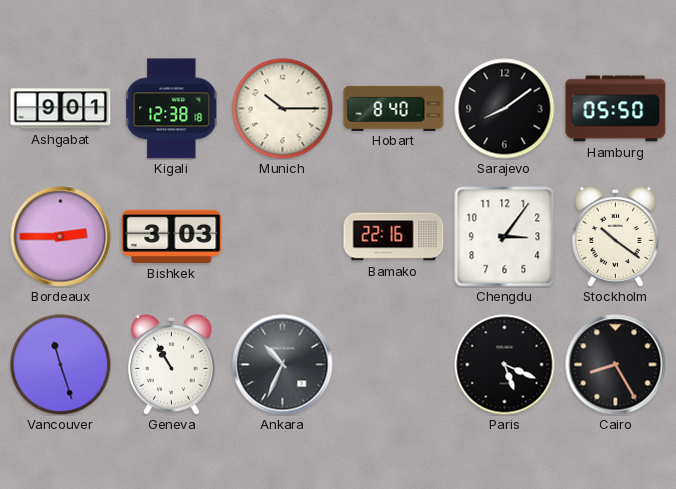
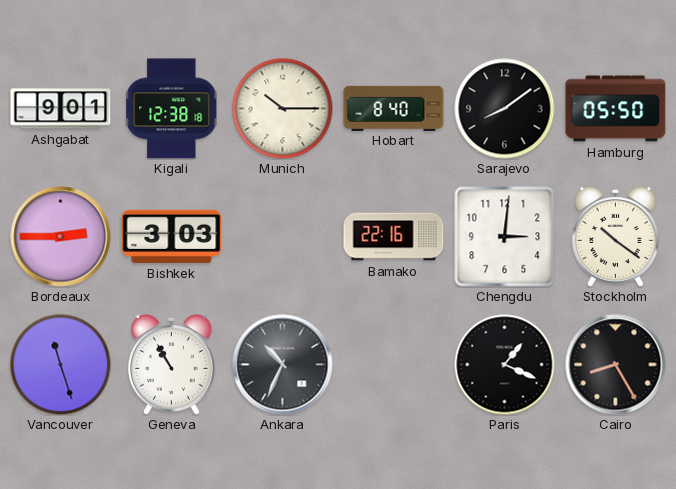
Chengdu: 3:06 -> 3:01 (505, 237)
Paris: 5:19 -> 1:19 (505, 365)
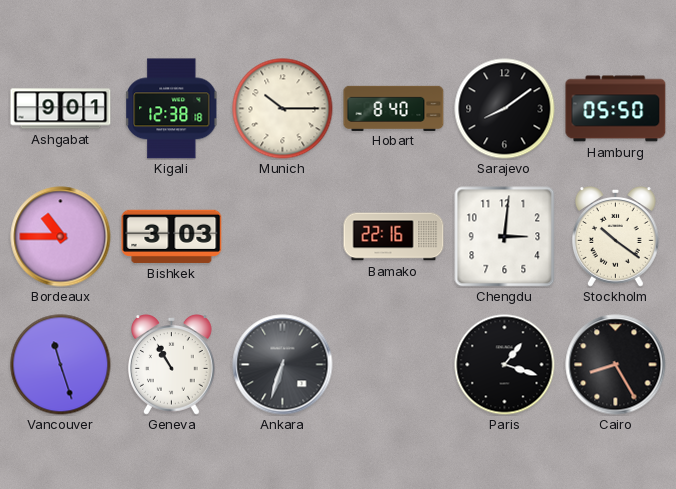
Bordeaux: 2:45 -> 10:45 (61, 237)
Ankara: 10:34 -> 6:33 (283, 365)
Paris: 1:19 -> 1:18 (505, 365)
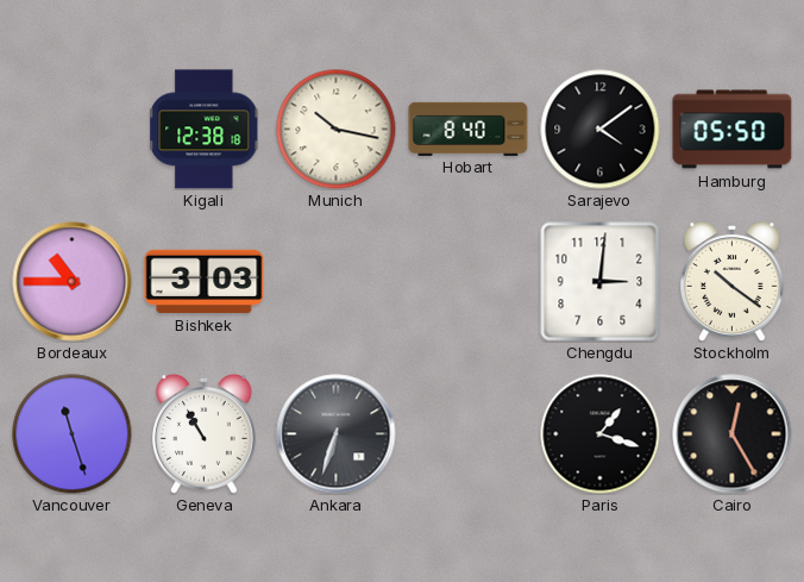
Ashgabat: 9:01 -> none (61, 109)
Munich: 10:15 -> 10:17 (337, 130)
Sarajevo: 8:09 -> 4:09 (601, 130)
Bamako: 22:16 -> none (394, 237)
Cairo: 8:25 -> 12:25 (733, 434)
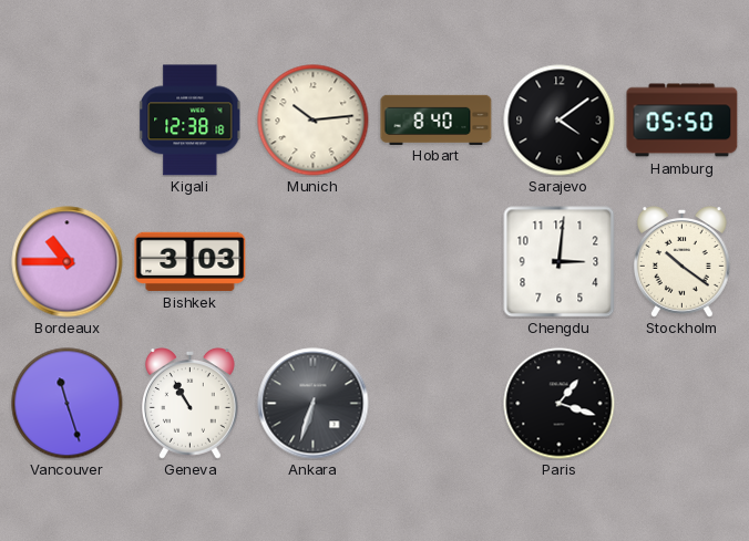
Munich: 10:17 -> 10:14 (314, 121)
Cairo: 12:25 -> none (733, 434)
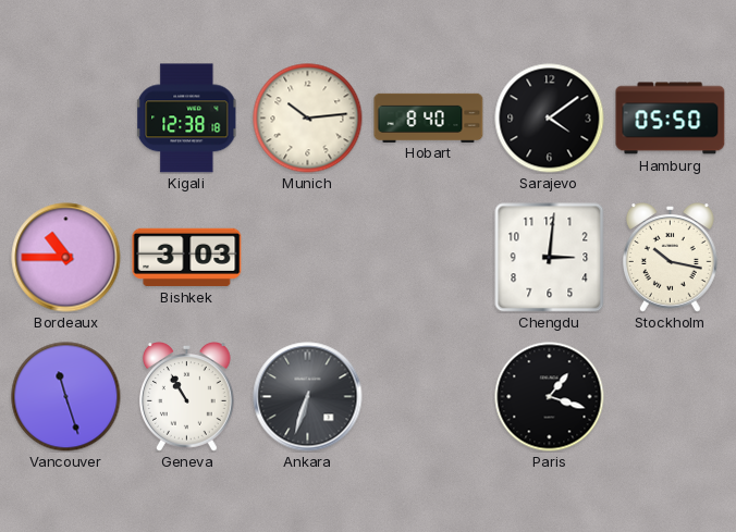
Stockholm: 10:21 -> 10:17 (670, 258)
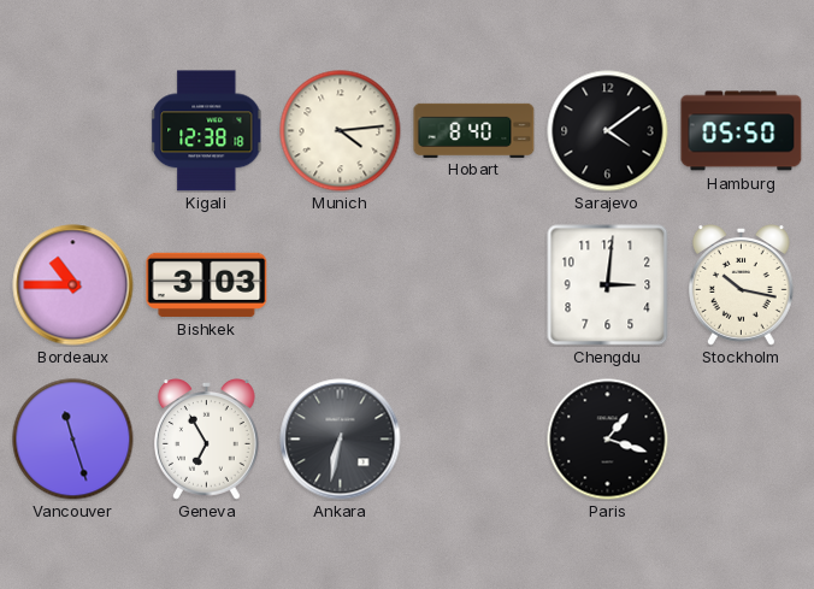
Munich: 10:14 -> 4:14 (341, 131)
Geneva: 10:55 -> 6:55 (206, 440)
Ankara: 6:33 -> 6:32 (341, 440)
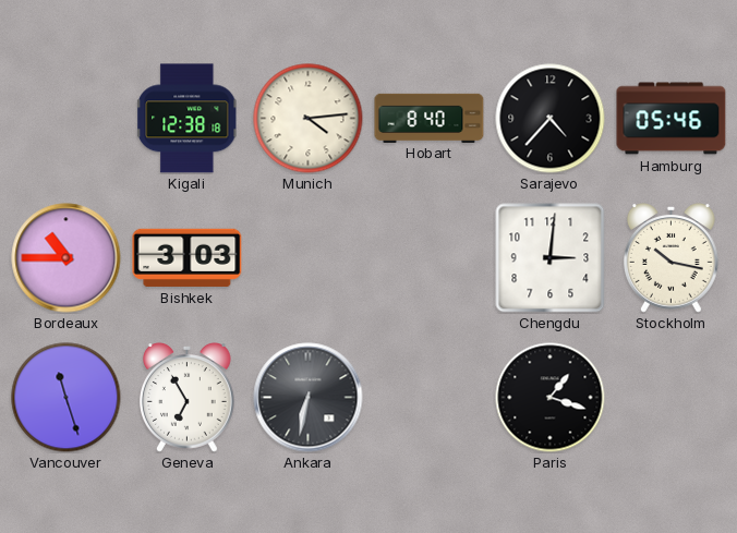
Sarajevo: 4:09 -> 4:37 (551, 119)
Hamburg: 05:50 -> 05:46 (672, 119)
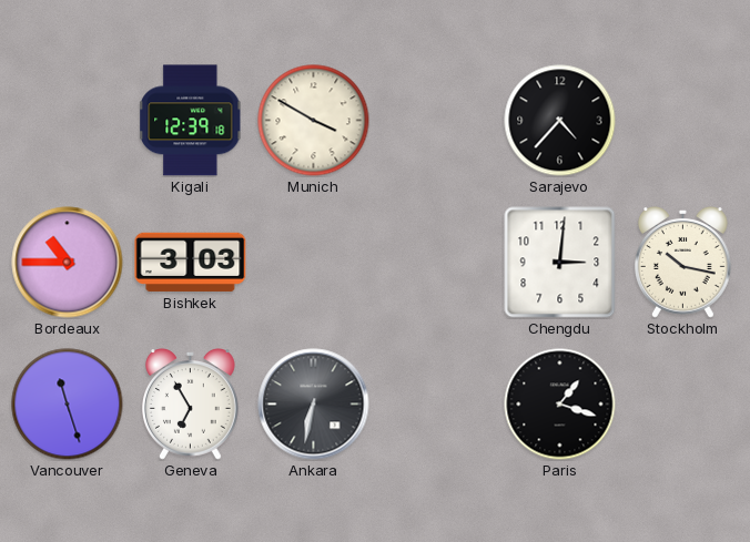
Kigali: 12:38 -> 12:39 (191, 121)
Munich: 4:14 -> 3:50 (314, 121)
Hobart: 8:40 -> none (430, 118)
Hamburg: 05:46 -> none (672, 119)
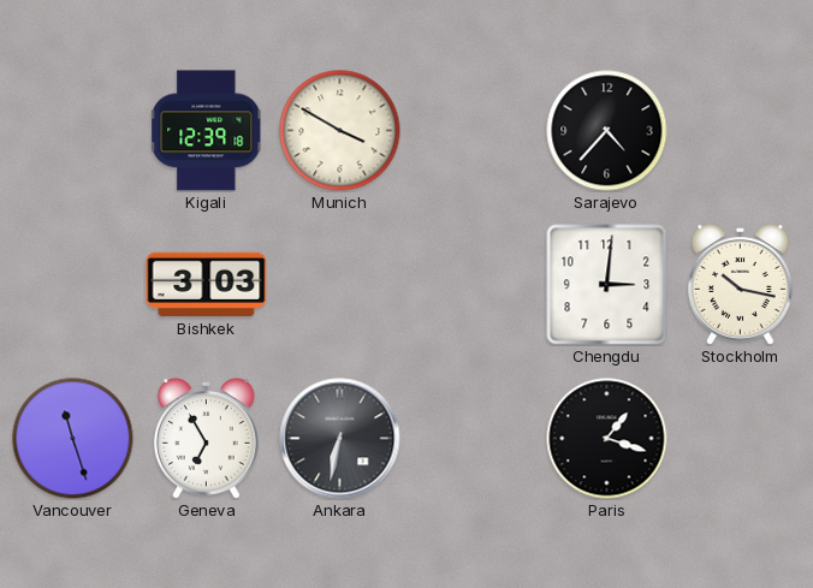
Bordeaux: 10:45 -> none (68, 263)
